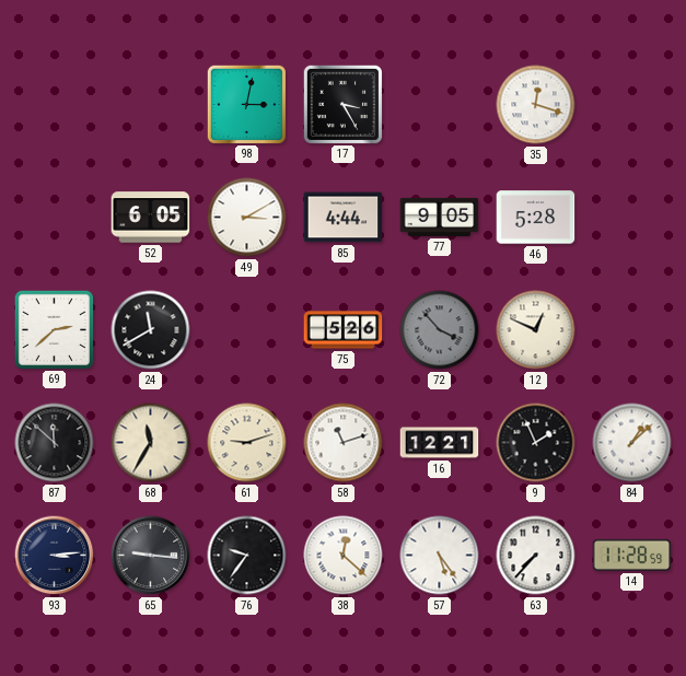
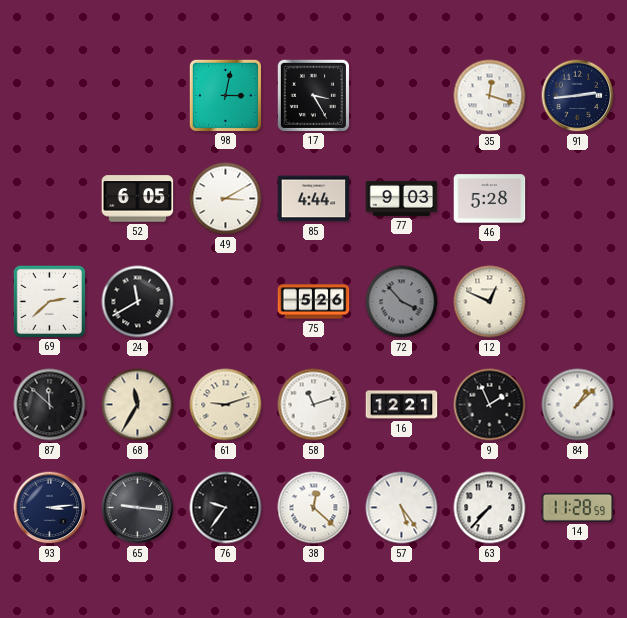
91: none -> 2:44 (578, 96)
77: 9:05 -> 9:03 (402, 198)
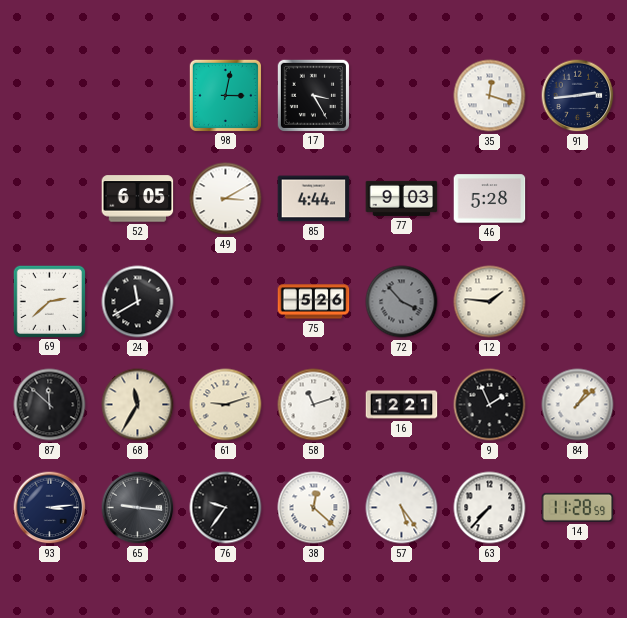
12: 12:49 -> 1:46 (490, 302)
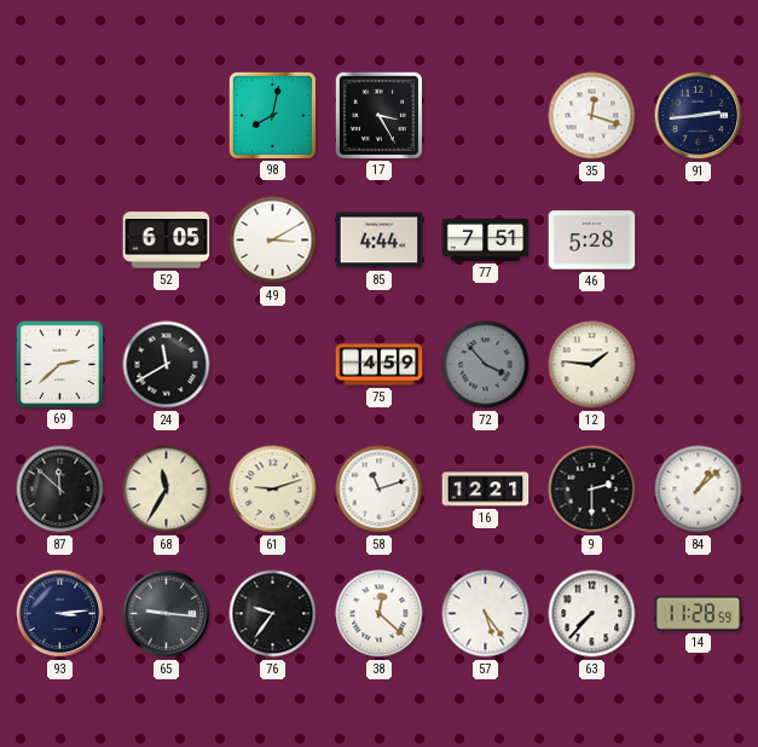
98: 3:02 -> 8:02 (272, 115)
77: 9:03 -> 7:51 (486, 239)
75: 5:26 -> 4:59 (380, 365)
9: 1:56 -> 2:30 (592, 490)
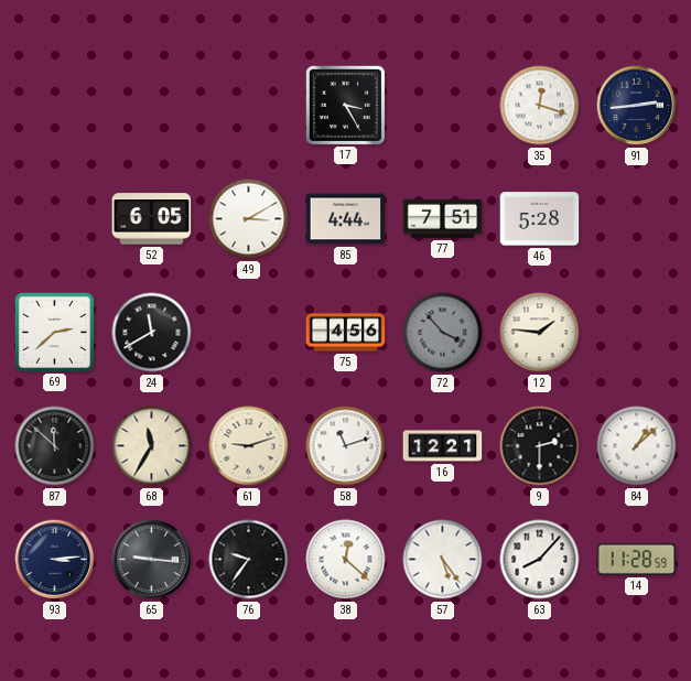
98: 8:02 -> none (272, 115)
75: 4:59 -> 4:56 (346, 333)
63: 7:37 -> 8:07 (540, 560)
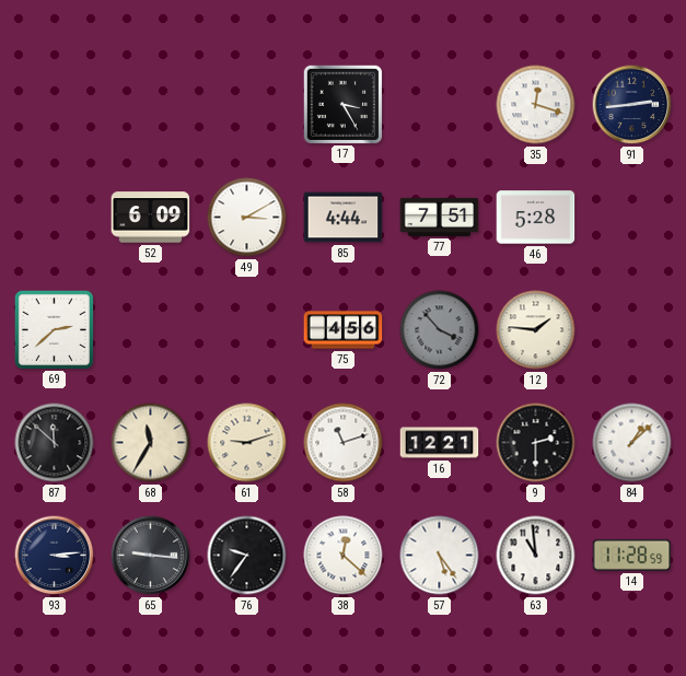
52: 6:05 -> 6:09 (151, 218)
24: 11:40 -> none (152, 333)
63: 8:07 -> 10:59 (536, 556)
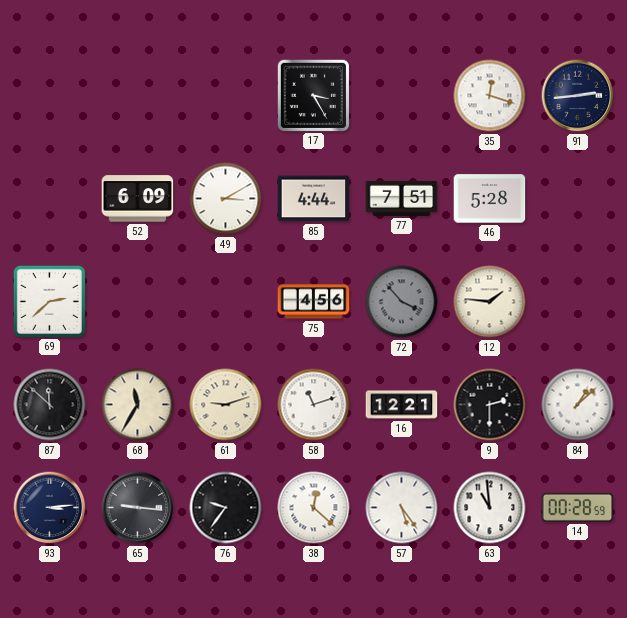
14: 11:28 -> 00:28 (578, 507)
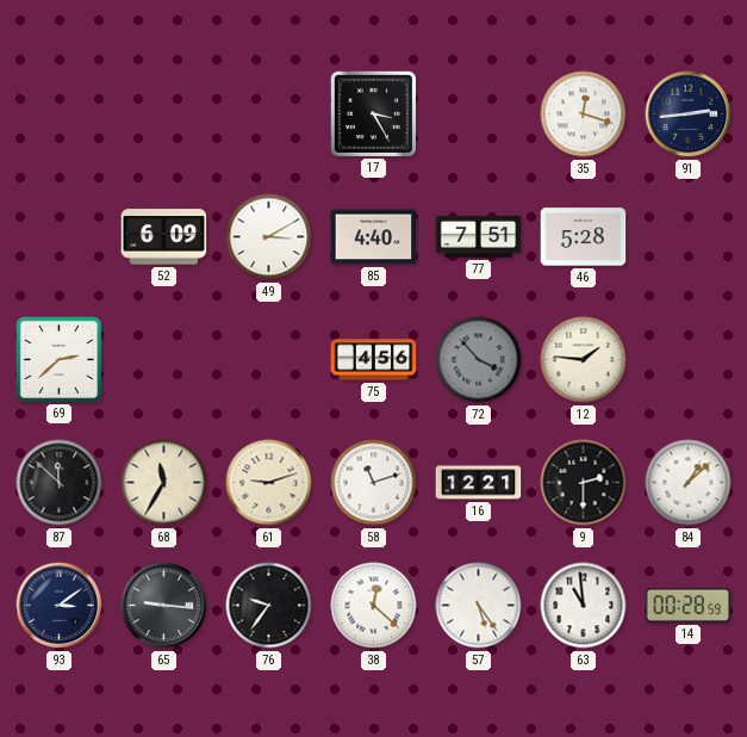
85: 4:44 -> 4:40 (374, 237)
93: 3:14 -> 3:09 (60, 606)
